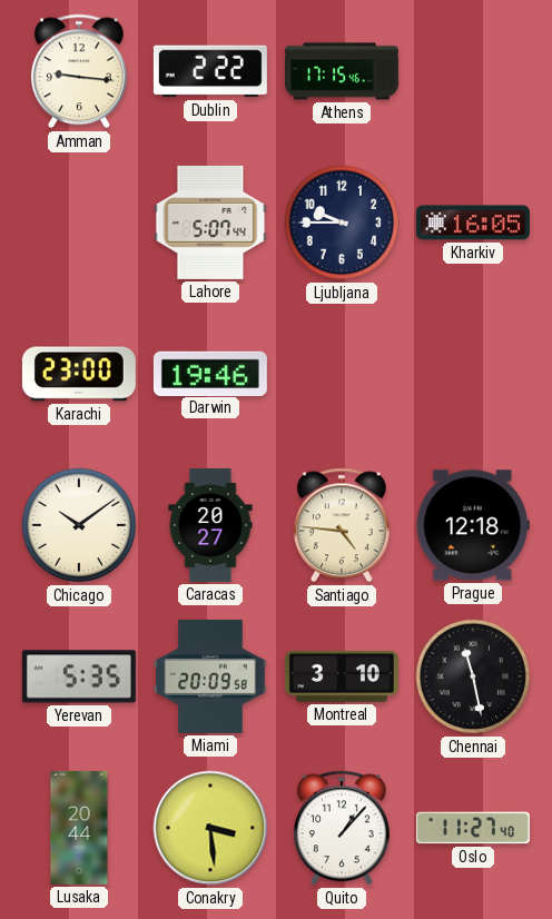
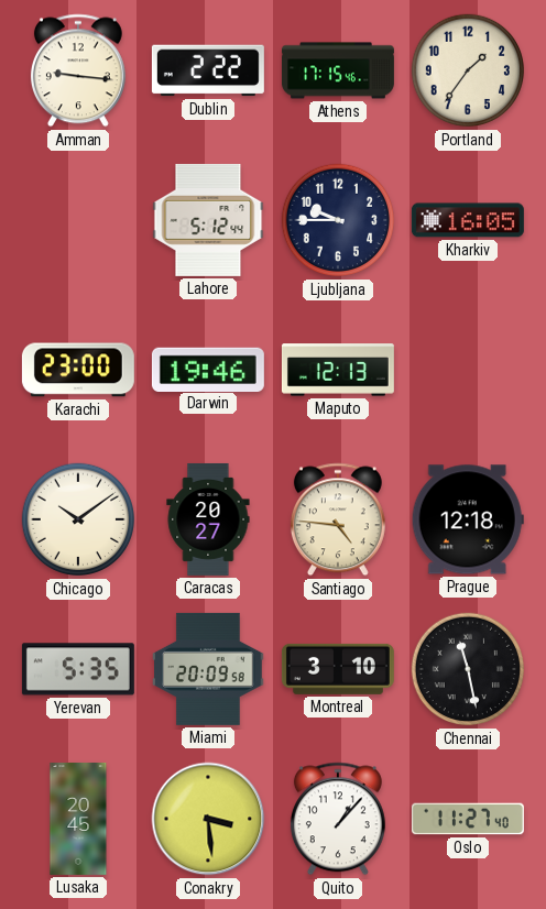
Portland: none -> 1:36 (468, 70)
Lahore: 5:07 -> 5:12 (208, 220)
Maputo: none -> 12:13 (338, 370)
Lusaka: 20:44 -> 20:45 (78, 819)
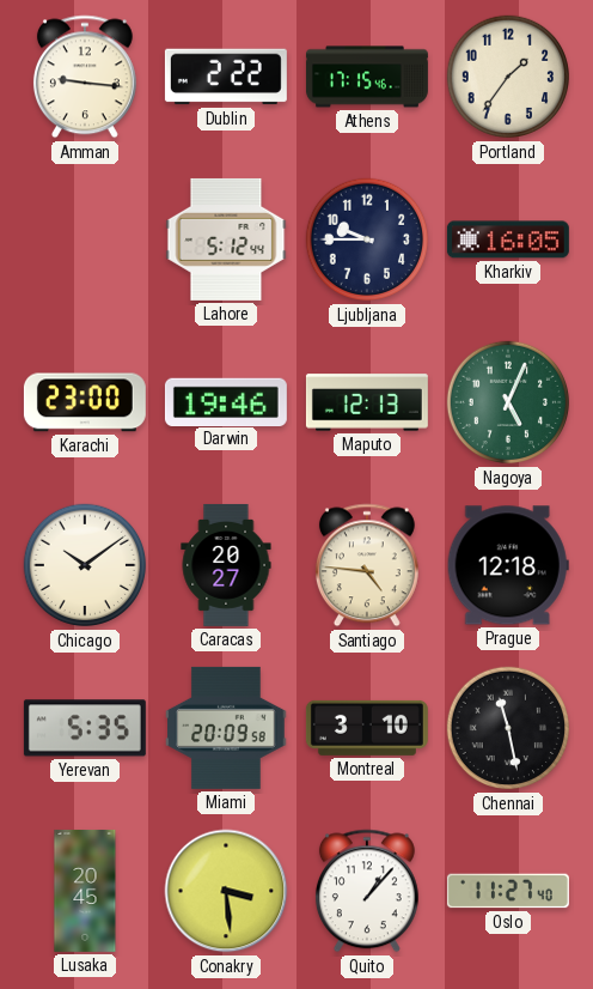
Nagoya: none -> 5:04 (508, 402)
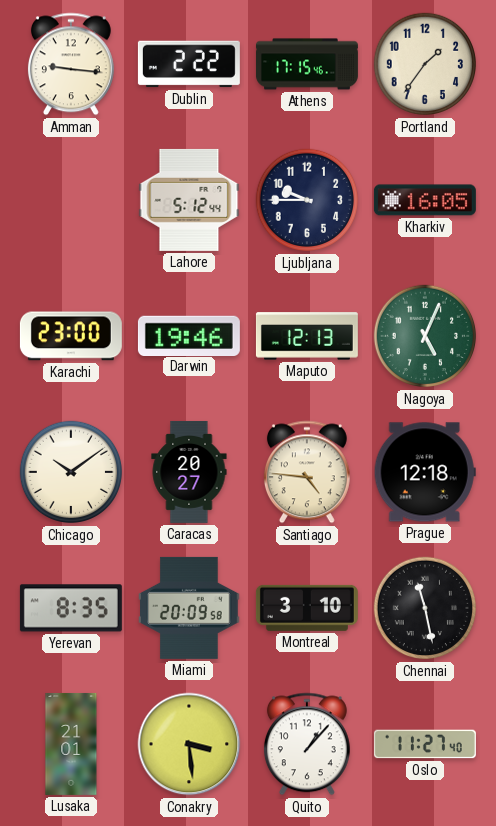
Yerevan: 5:35 -> 8:35 (71, 608)
Lusaka: 20:45 -> 21:01 (71, 744)
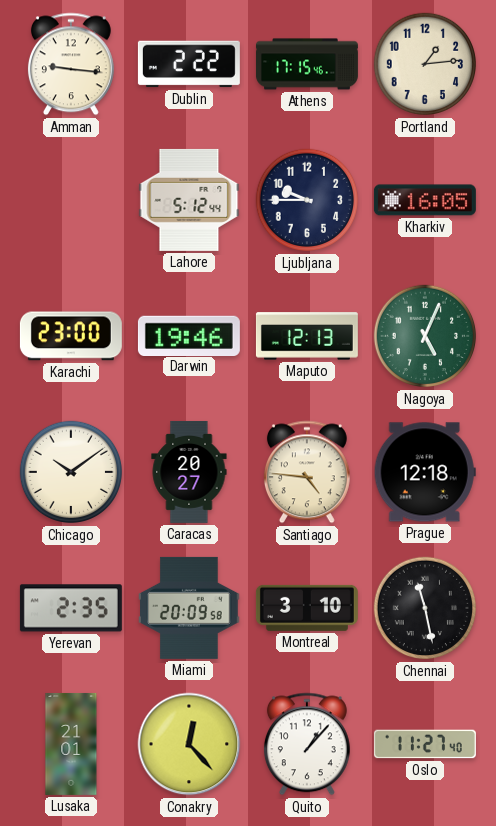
Portland: 1:36 -> 1:14 (425, 64)
Yerevan: 8:35 -> 2:35 (71, 608)
Conakry: 3:29 -> 12:23 (189, 744)
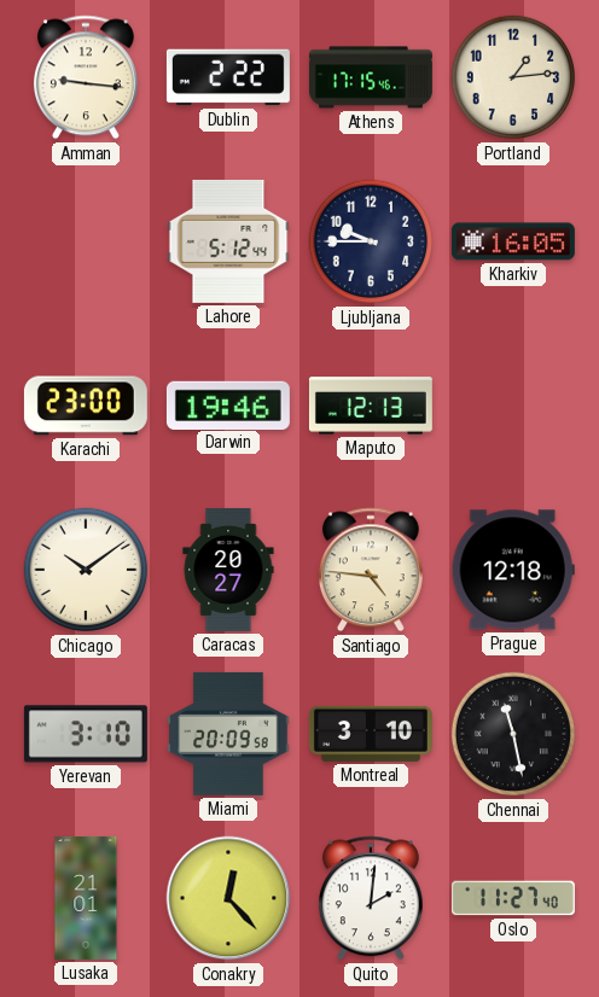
Nagoya: 5:04 -> none (425, 336)
Yerevan: 2:35 -> 3:10 (86, 734)
Quito: 1:07 -> 2:01 (371, 898)
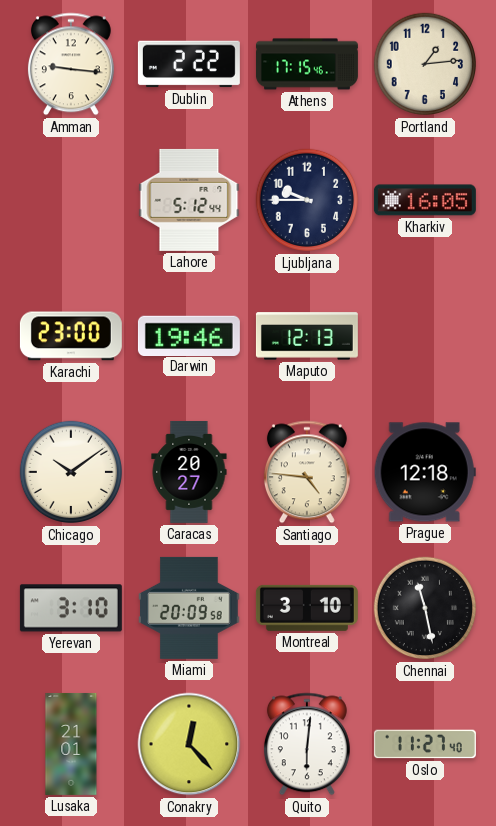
Quito: 2:01 -> 6:01 (307, 744)
